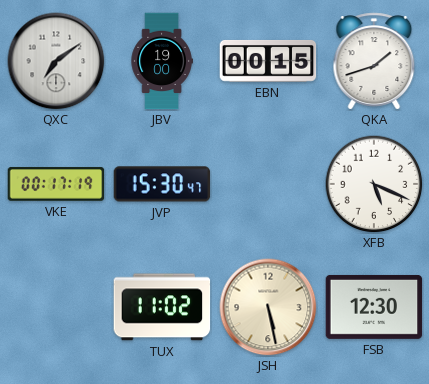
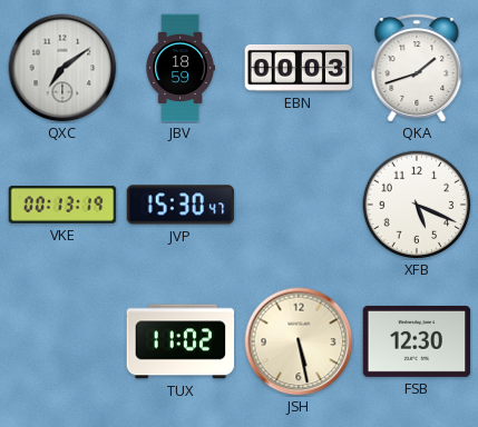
JBV: 19:00 -> 18:59 (181, 68)
EBN: 00:15 -> 00:03 (299, 68)
VKE: 00:17 -> 00:13 (62, 205)
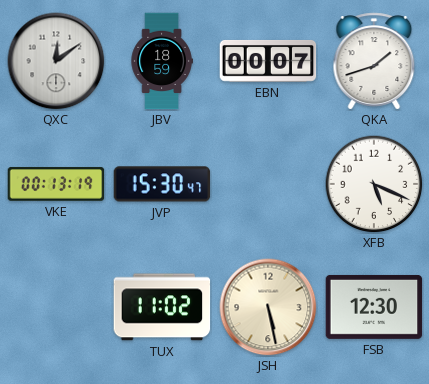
QXC: 7:09 -> 12:09 (56, 61)
EBN: 00:03 -> 00:07 (268, 61)
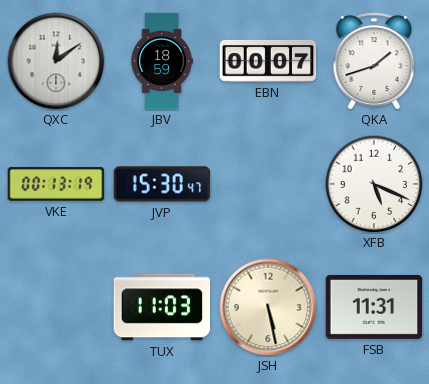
TUX: 11:02 -> 11:03 (162, 307)
FSB: 12:30 -> 11:31 (374, 307)
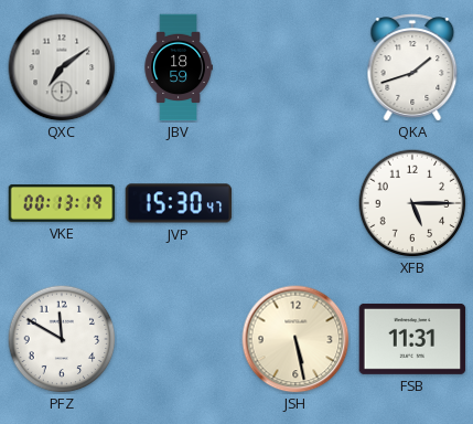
QXC: 12:09 -> 7:09 (62, 67)
EBN: 00:07 -> none (268, 61)
XFB: 5:19 -> 5:15 (412, 203)
PFZ: none -> 11:50 (62, 339)
TUX: 11:03 -> none (162, 307)
